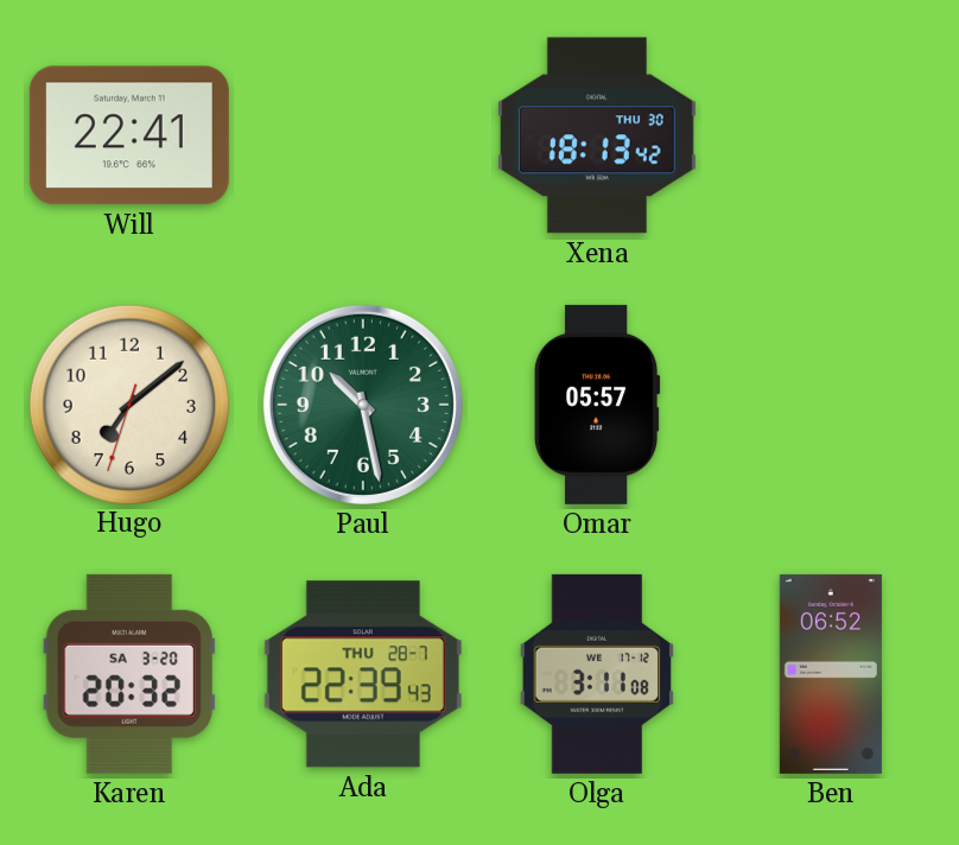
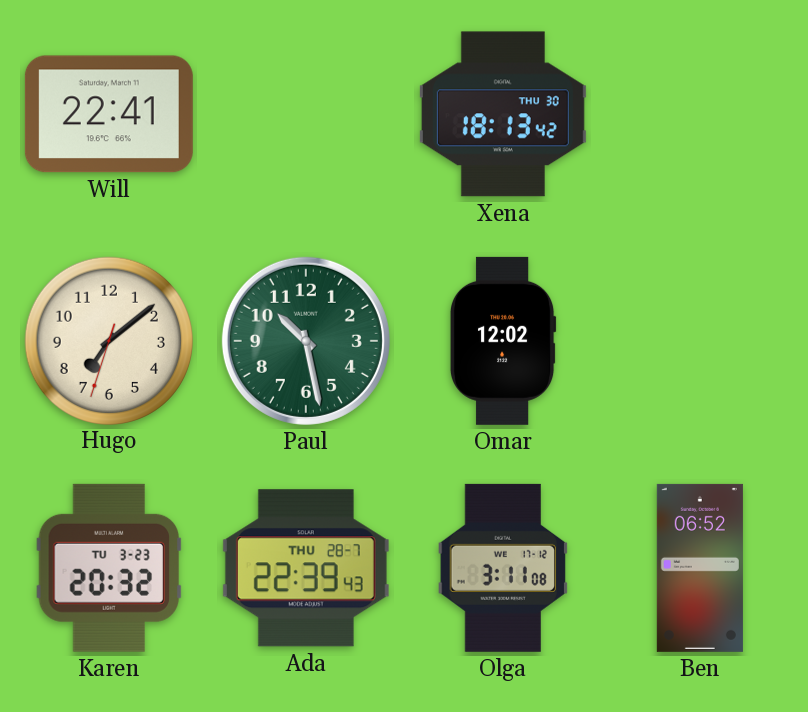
Omar: 05:57 -> 12:02 (503, 341)
Karen date: SA 3-20 -> TU 3-23 (109, 568)
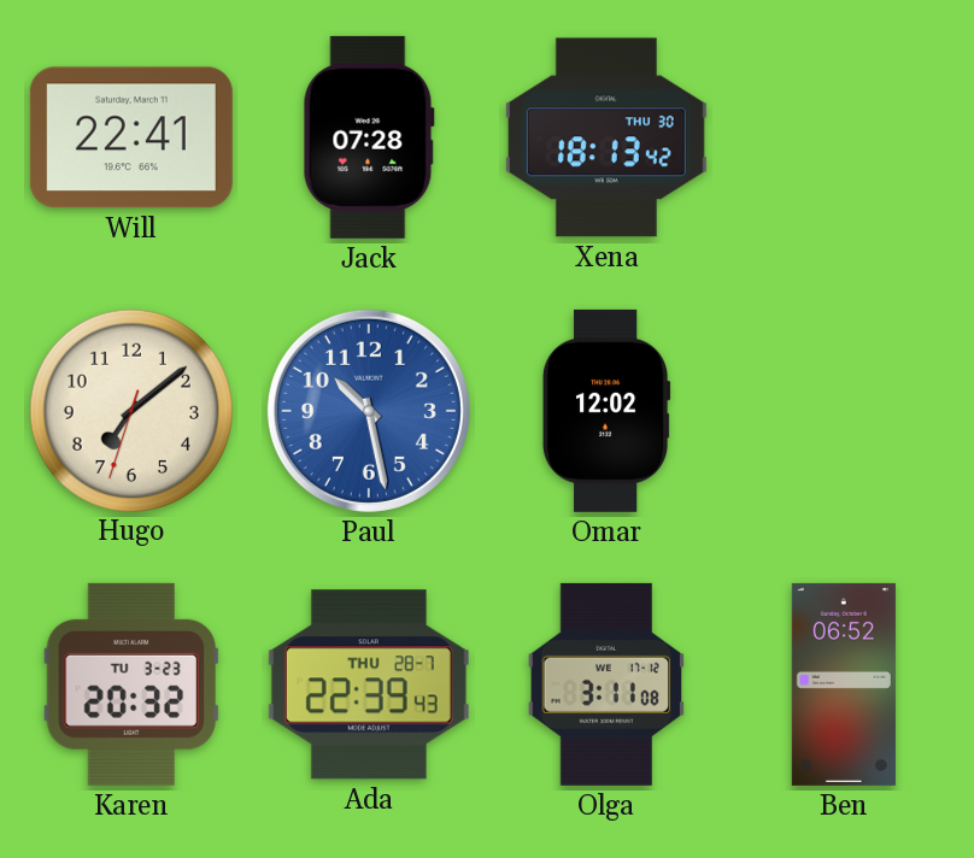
Jack: none -> 07:28 (369, 137)
Paul dial: green -> blue (369, 411)
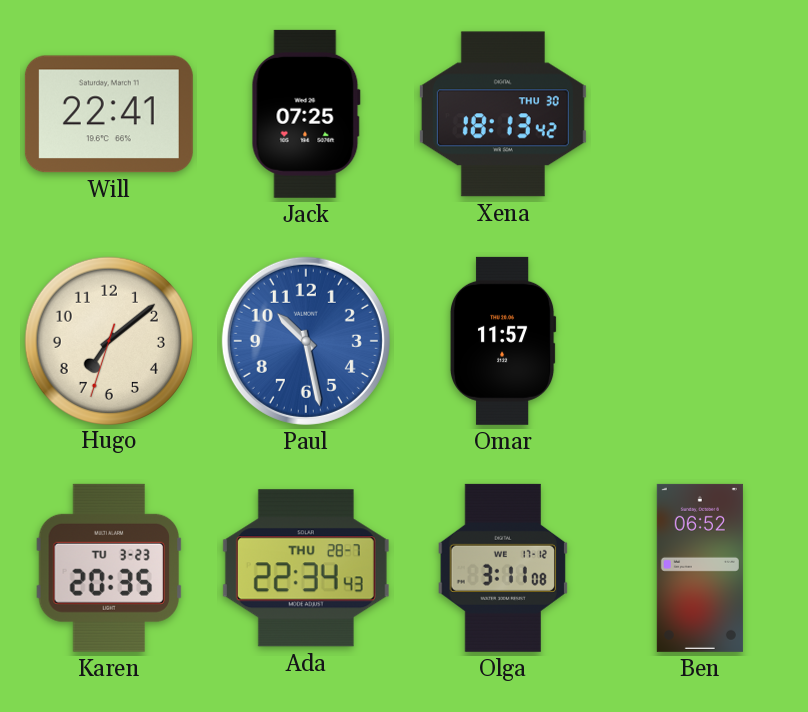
Jack: 07:28 -> 07:25 (306, 114)
Omar: 12:02 -> 11:57 (503, 341)
Karen: 20:32 -> 20:35 (109, 568)
Ada: 22:39 -> 22:34 (306, 568)
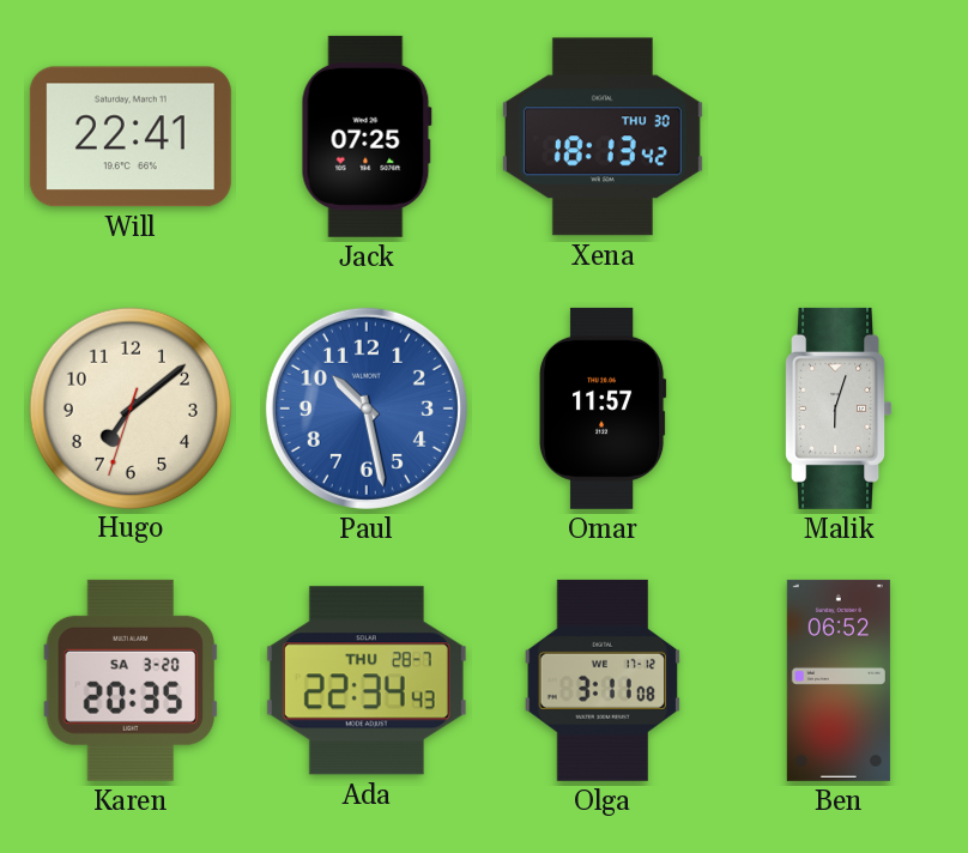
Malik: none -> 6:03 (839, 409)
Karen date: TU 3-23 -> SA 3-20 (131, 680)
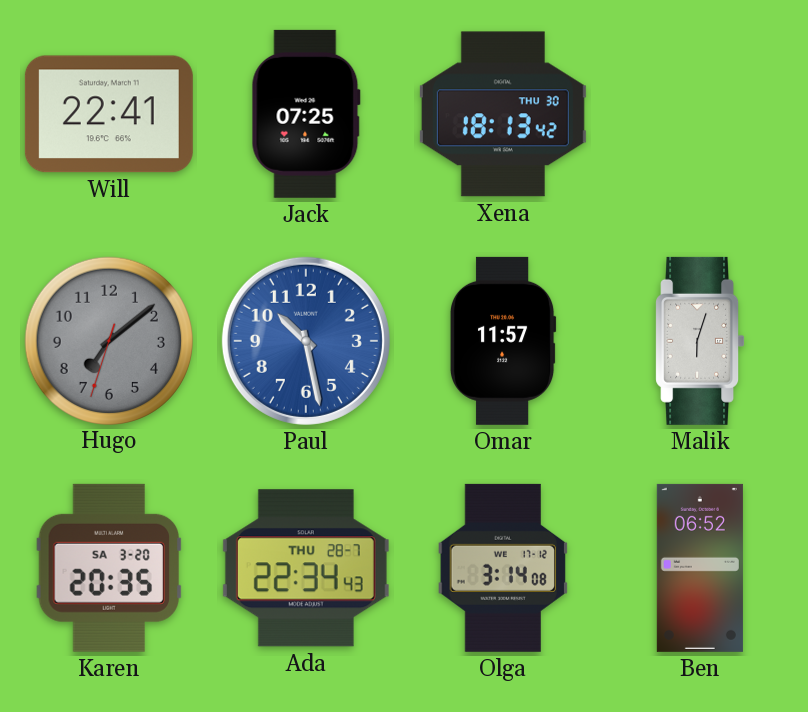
Hugo dial: cream -> grey (108, 340)
Olga: 3:11 -> 3:14 (502, 568)
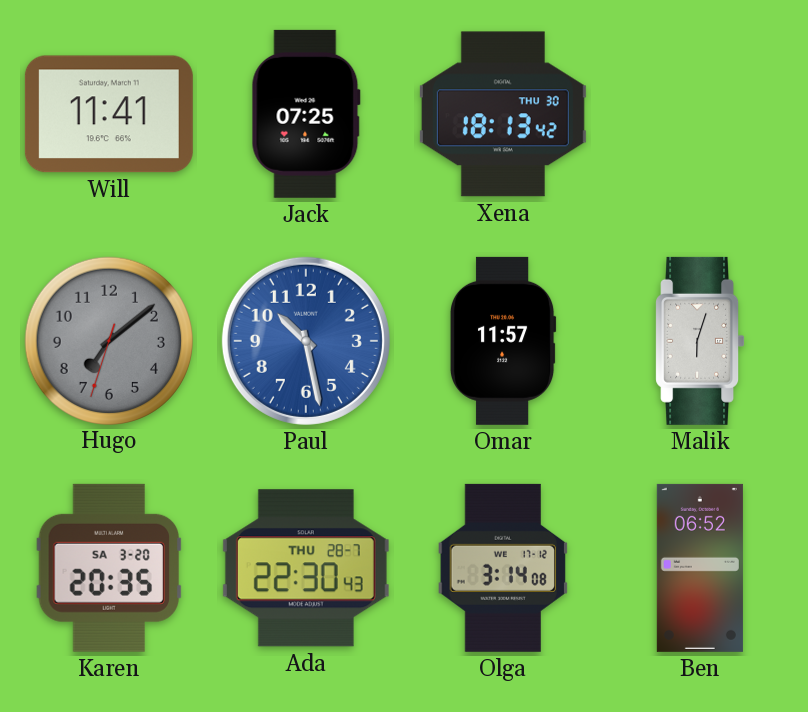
Will: 22:41 -> 11:41 (109, 114)
Ada: 22:34 -> 22:30 (306, 568)
